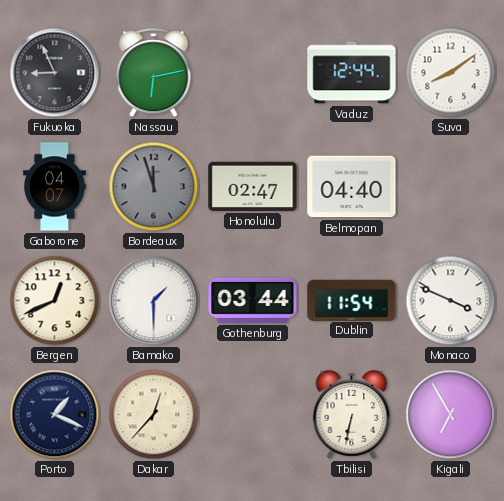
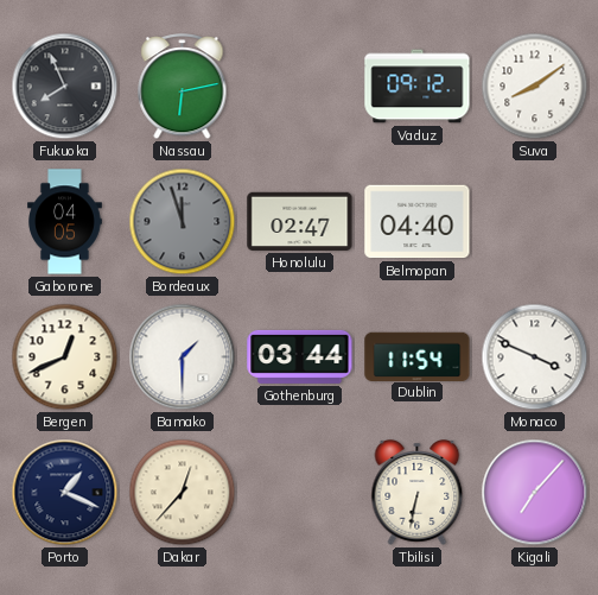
Fukuoka: 8:56 -> 7:56 (65, 87)
Vaduz: 12:44 -> 09:12 (418, 87)
Gaborone: 04:07 -> 04:05 (65, 222)
Kigali: 6:55 -> 7:07 (535, 493)
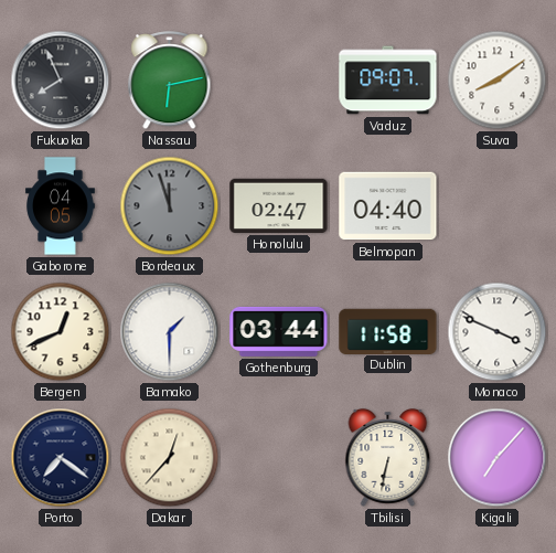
Vaduz: 09:12 -> 09:07 (388, 81)
Dublin: 11:54 -> 11:58 (388, 331)
Porto: 1:19 -> 7:21 (61, 458)
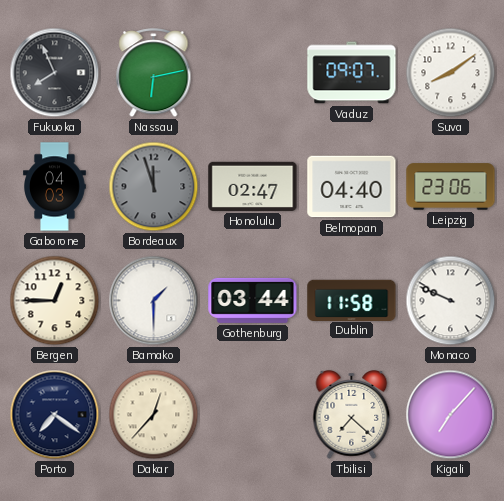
Gaborone: 04:05 -> 04:03 (55, 187)
Leipzig: none -> 23:06 (451, 187)
Bergen: 12:41 -> 12:45 (55, 301)
Monaco: 3:49 -> 9:49 (451, 301)
Tbilisi: 6:32 -> 7:22 (352, 415)
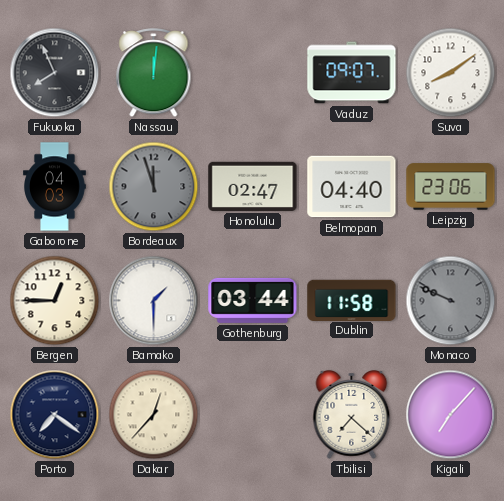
Nassau: 6:13 -> 12:01 (154, 73)
Monaco dial: white -> grey (451, 301)
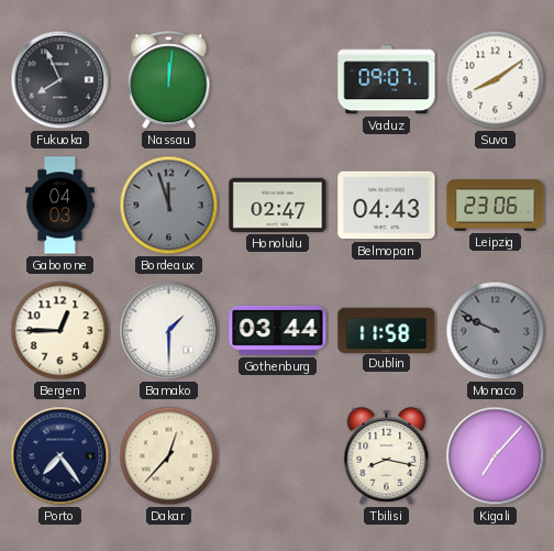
Belmopan: 04:40 -> 04:43 (387, 206)
Porto: 7:21 -> 7:24 (60, 456)
Tbilisi: 7:22 -> 8:17 (387, 456)
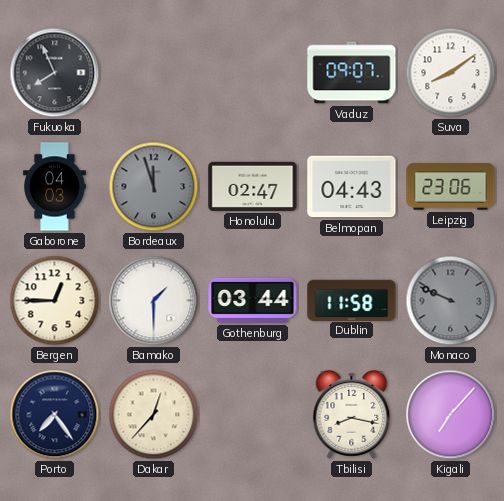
Nassau: 12:01 -> none (169, 80)
